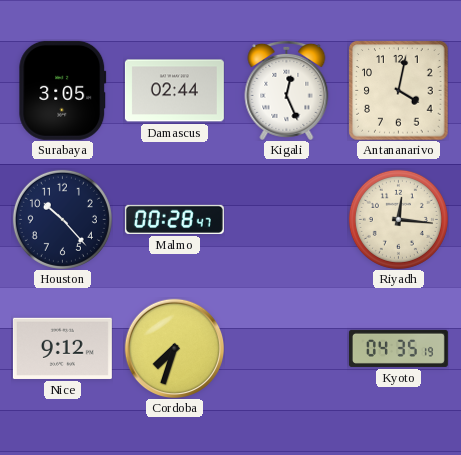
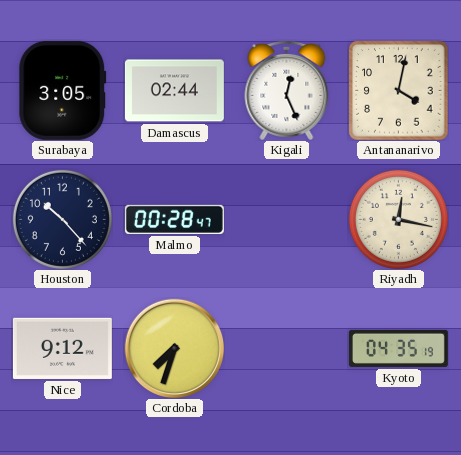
Riyadh: 12:16 -> 12:17 (398, 219)
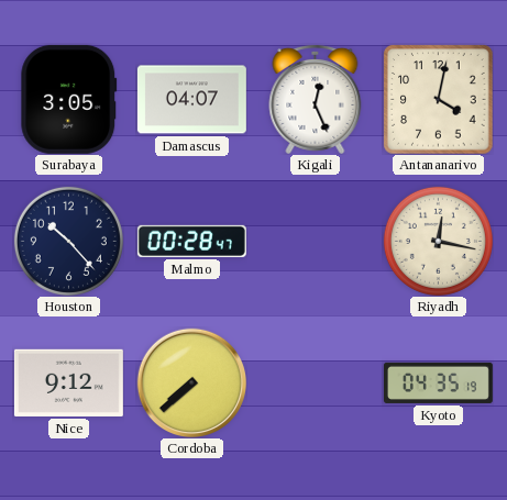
Damascus: 02:44 -> 04:07 (191, 100)
Cordoba: 7:33 -> 7:38 (191, 382)
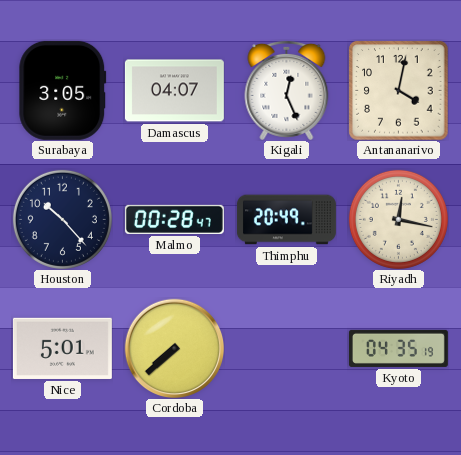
Thimphu: none -> 20:49 (286, 220)
Nice: 9:12 -> 5:01 (62, 348)
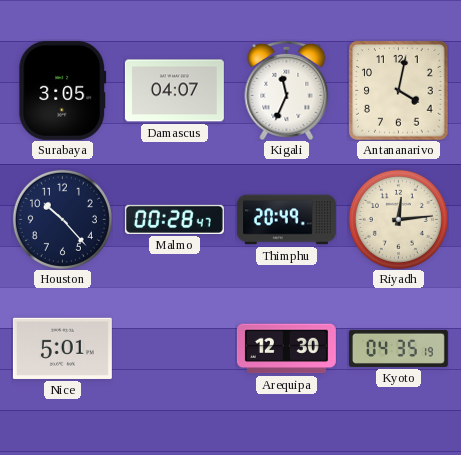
Kigali: 12:26 -> 11:34 (287, 90)
Riyadh: 12:17 -> 12:14 (398, 219)
Cordoba: 7:38 -> none (174, 348)
Arequipa: none -> 12:30 (286, 349)
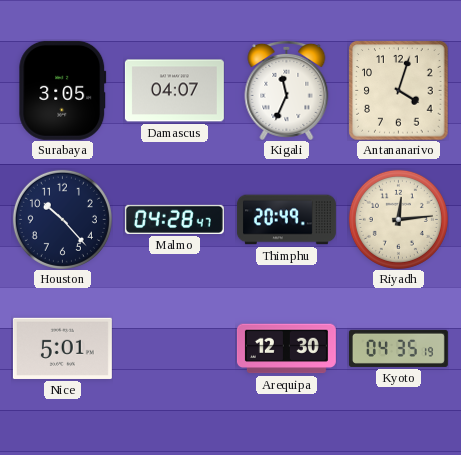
Antananarivo: 4:02 -> 4:03 (398, 90)
Malmo: 00:28 -> 04:28 (174, 219)
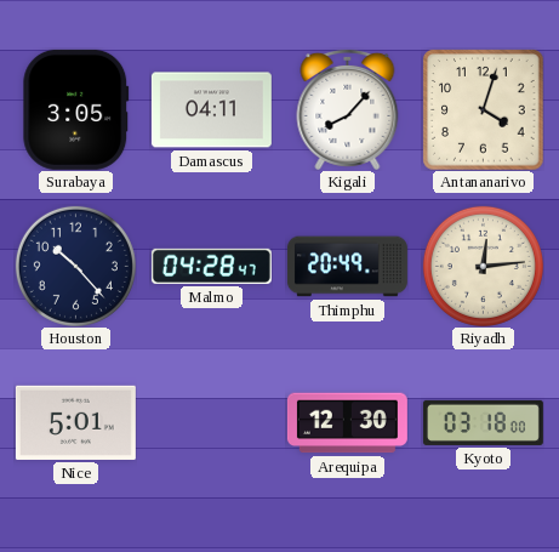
Damascus: 04:07 -> 04:11 (211, 110)
Kigali: 11:34 -> 8:07 (348, 109)
Kyoto: 04:35 -> 03:18 (483, 422)
